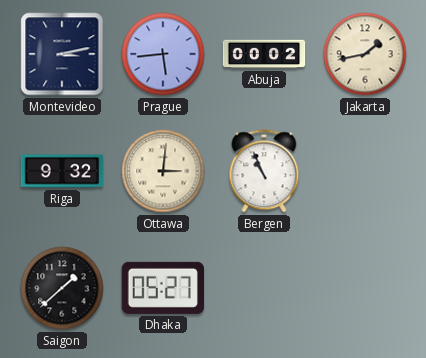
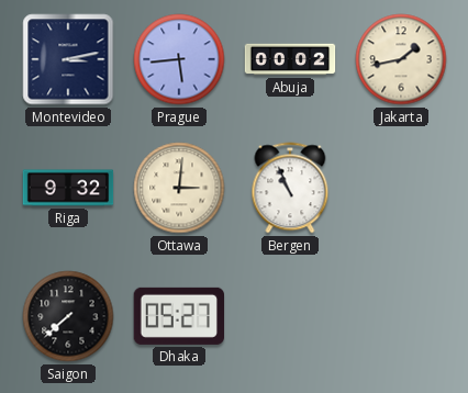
Saigon: 1:38 -> 7:38 (68, 316)
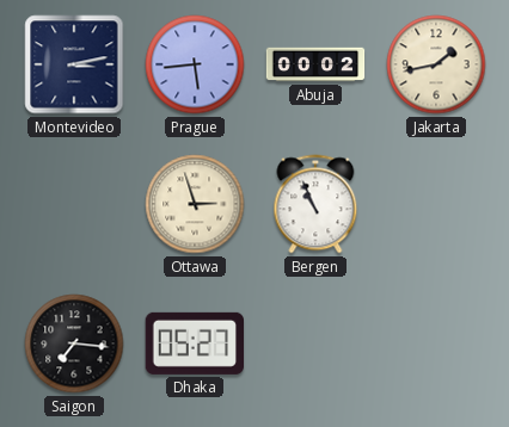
Riga: 9:32 -> none (68, 188)
Ottawa: 3:01 -> 2:57 (195, 204)
Saigon: 7:38 -> 7:16 (74, 344)
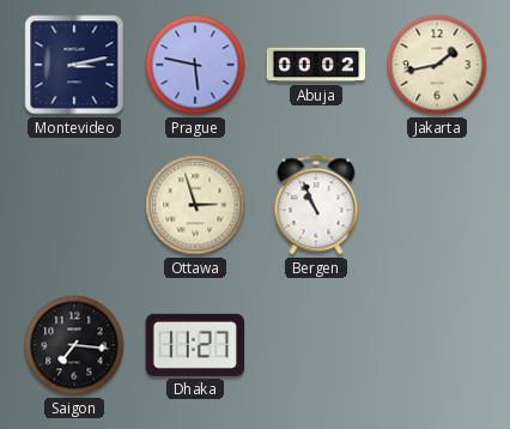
Prague: 5:44 -> 5:47 (195, 65)
Dhaka: 05:27 -> 11:27 (194, 345)
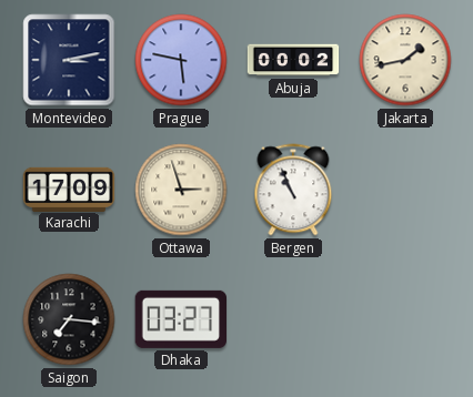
Karachi: none -> 17:09 (69, 189)
Dhaka: 11:27 -> 03:27 (180, 319)
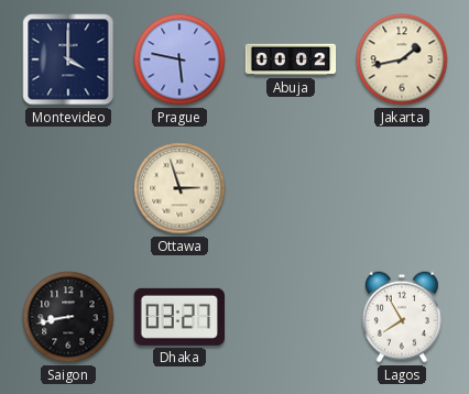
Montevideo: 3:13 -> 4:00 (68, 59)
Karachi: 17:09 -> none (69, 189)
Bergen: 10:56 -> none (293, 190)
Saigon: 7:16 -> 8:43 (68, 317)
Lagos: none -> 7:55 (402, 317)
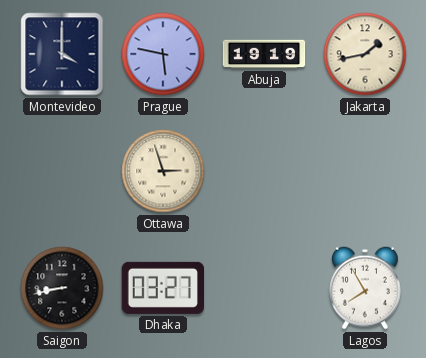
Abuja: 00:02 -> 19:19 (264, 54)
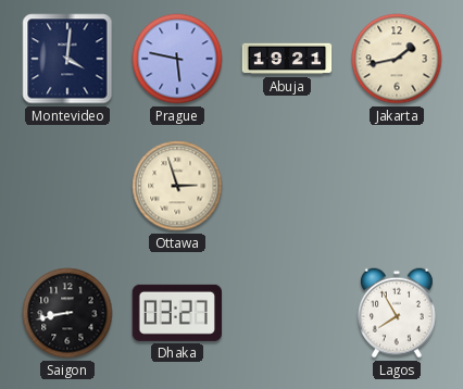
Montevideo: 4:00 -> 4:01 (67, 59)
Abuja: 19:19 -> 19:21 (287, 59)
